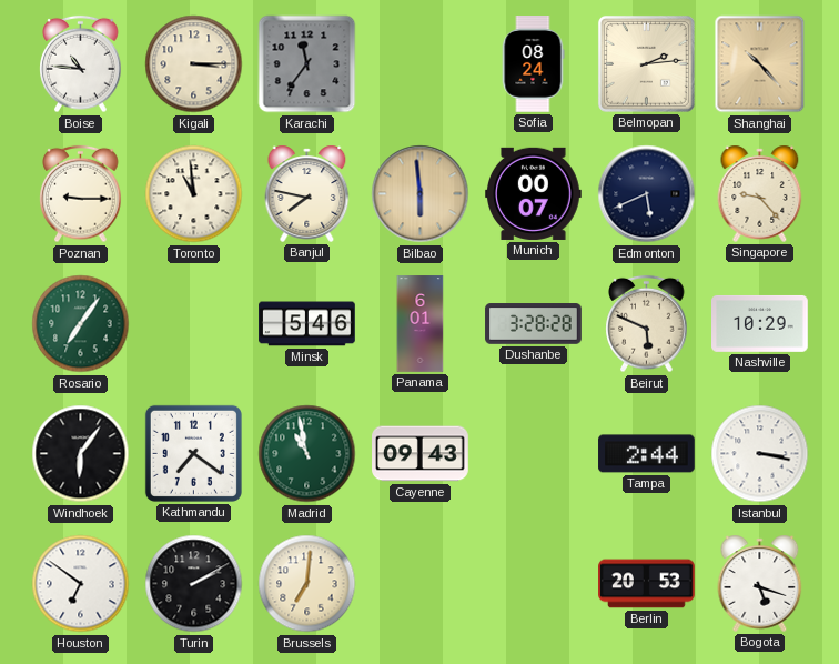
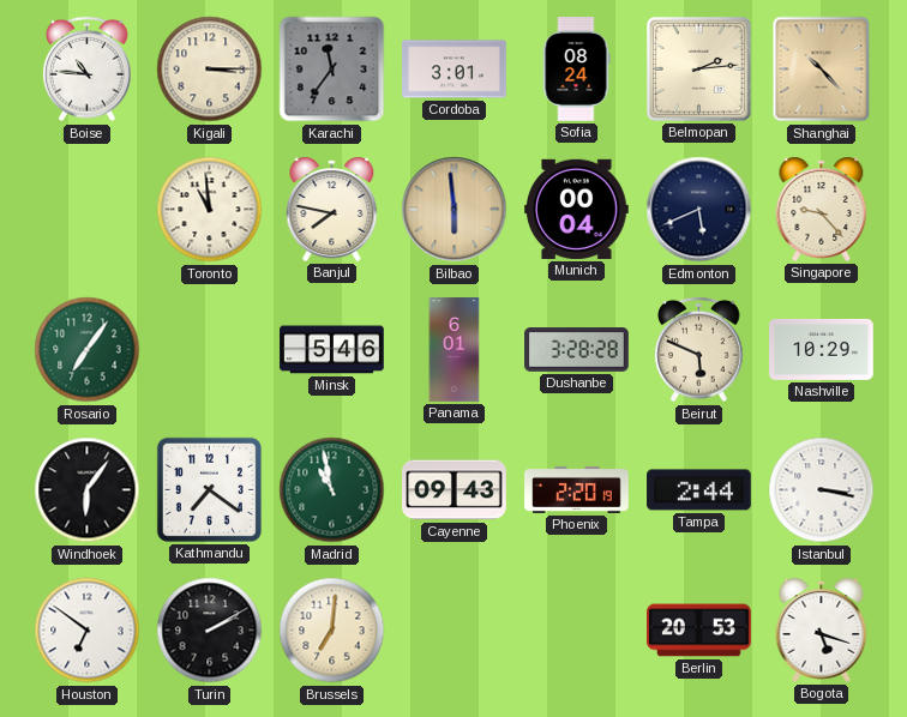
Cordoba: none -> 3:01 (455, 70)
Poznan: 9:15 -> none (81, 194)
Munich: 00:07 -> 00:04 (577, 209)
Phoenix: none -> 2:20 (577, 489)
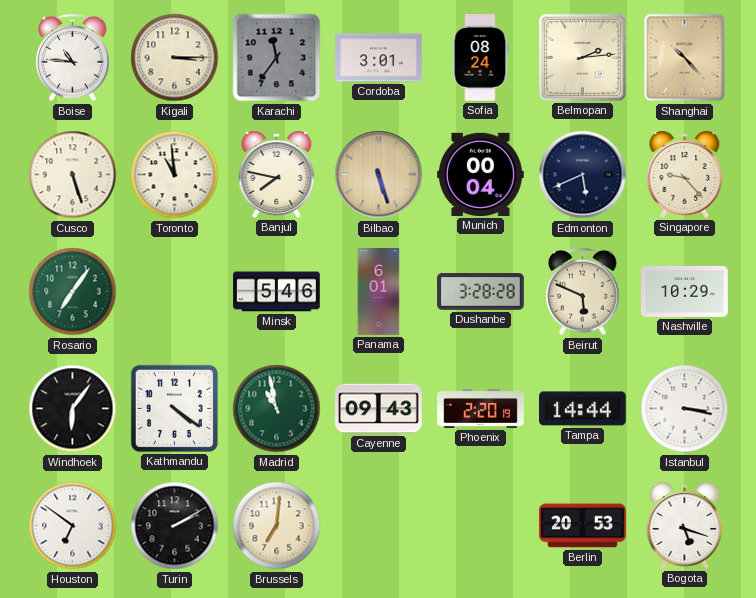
Cusco: none -> 5:27 (73, 175)
Bilbao: 5:59 -> 5:27 (379, 175)
Kathmandu: 7:21 -> 4:21 (174, 408)
Tampa: 2:44 -> 14:44 (583, 409)
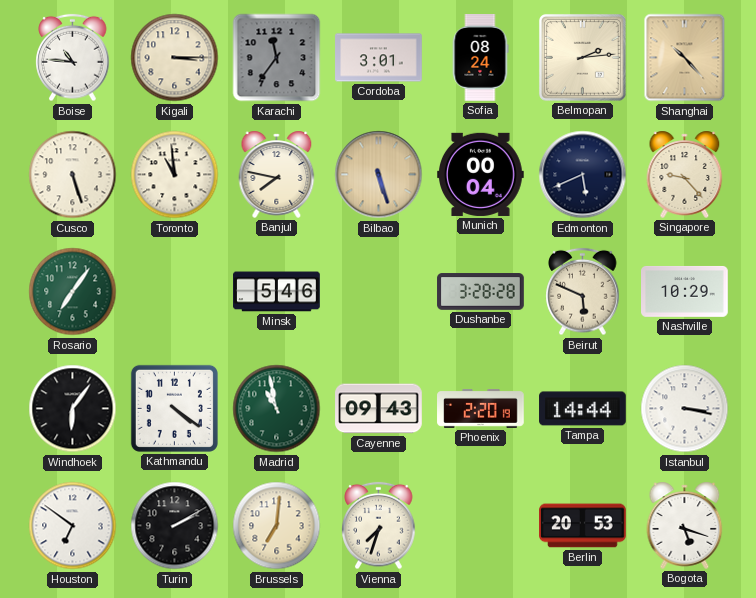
Panama: 6:01 -> none (379, 292)
Vienna: none -> 7:33 (379, 526)
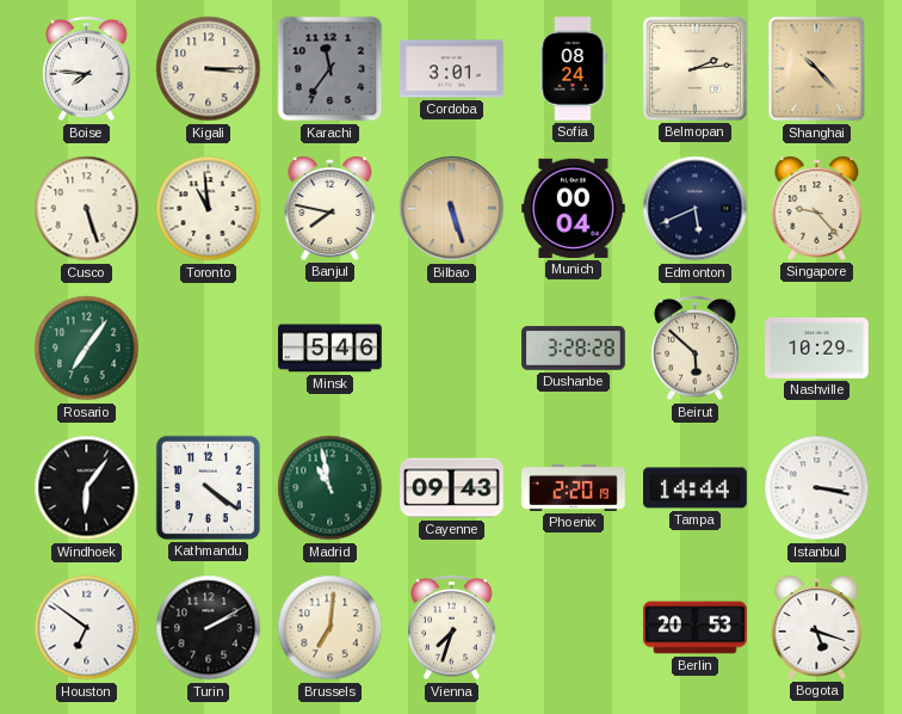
Boise: 10:46 -> 7:46 (87, 69)
Beirut: 5:49 -> 5:52 (696, 349)
